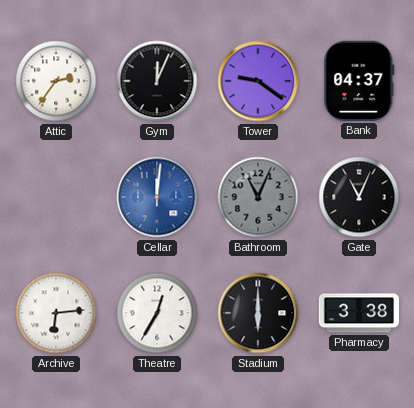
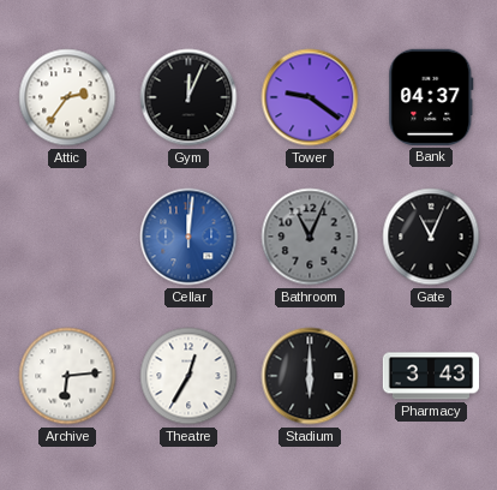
Pharmacy: 3:38 -> 3:43 (430, 376)
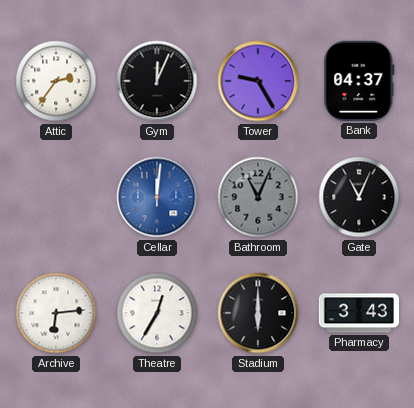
Tower: 9:21 -> 9:25 (258, 81)
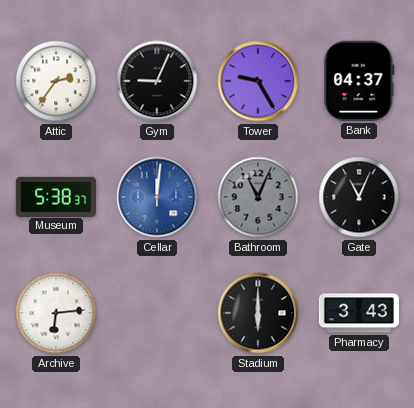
Gym: 12:04 -> 9:04 (157, 81)
Museum: none -> 5:38 (55, 196)
Theatre: 12:35 -> none (157, 313)
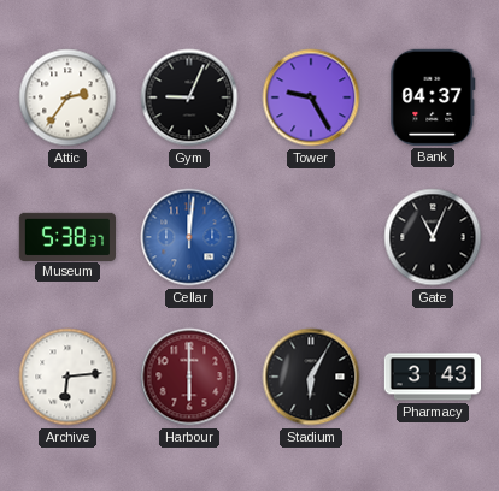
Bathroom: 11:04 -> none (258, 197)
Harbour: none -> 6:00 (189, 377)
Stadium: 6:00 -> 6:05 (311, 377)
